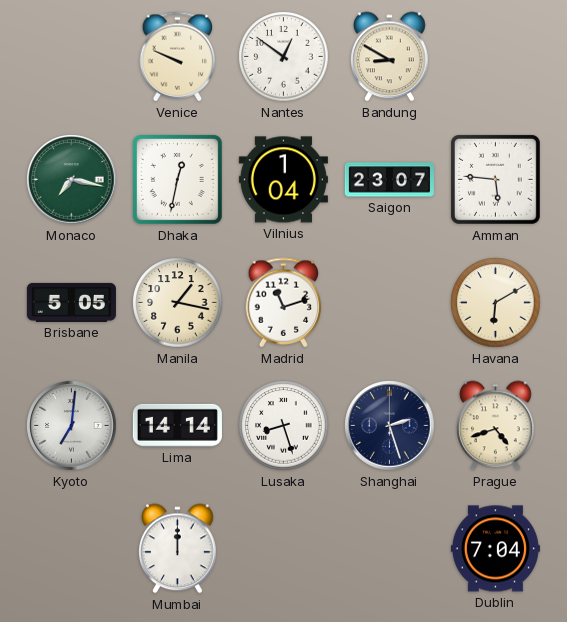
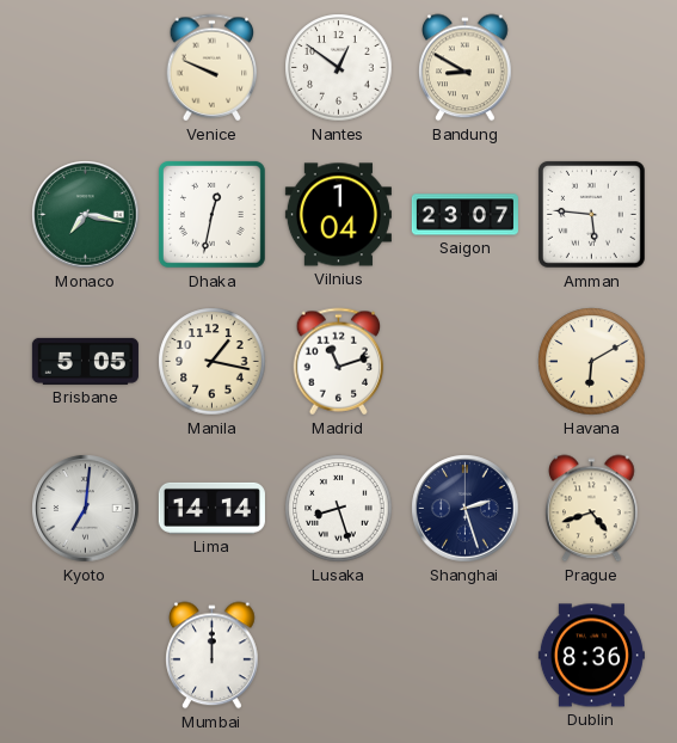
Dublin: 7:04 -> 8:36 (591, 656)
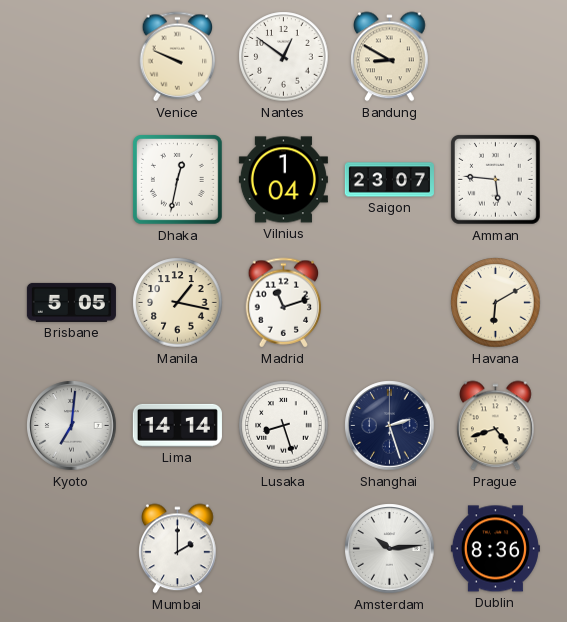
Monaco: 7:17 -> none (86, 215)
Mumbai: 12:00 -> 2:00 (178, 549)
Amsterdam: none -> 10:14 (390, 549)
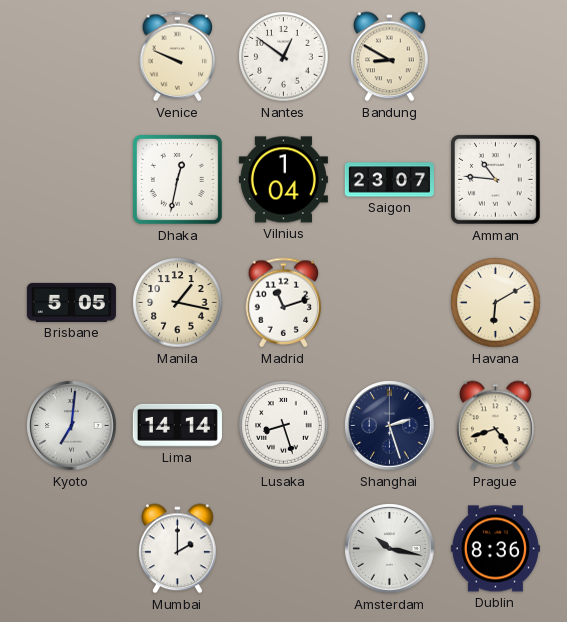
Amman: 5:46 -> 10:46 (495, 179)
Amsterdam: 10:14 -> 10:17 (390, 549)
